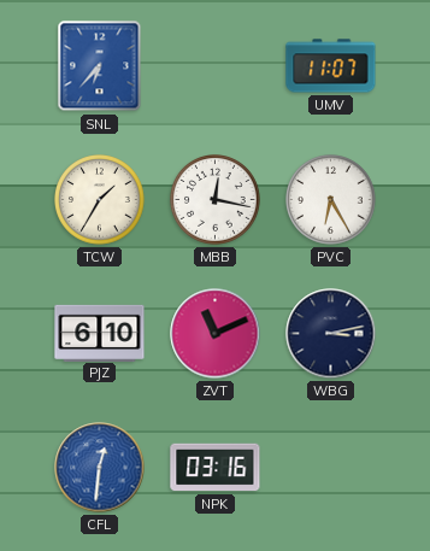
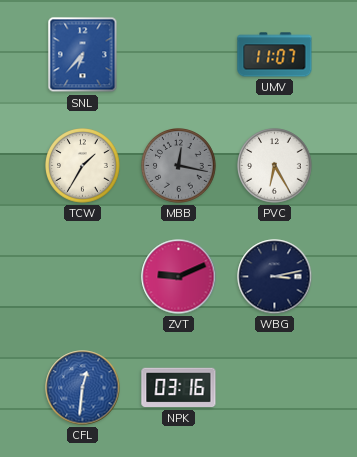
MBB dial: white -> grey (179, 166)
PJZ: 6:10 -> none (100, 333)
ZVT: 11:11 -> 9:11 (179, 277)
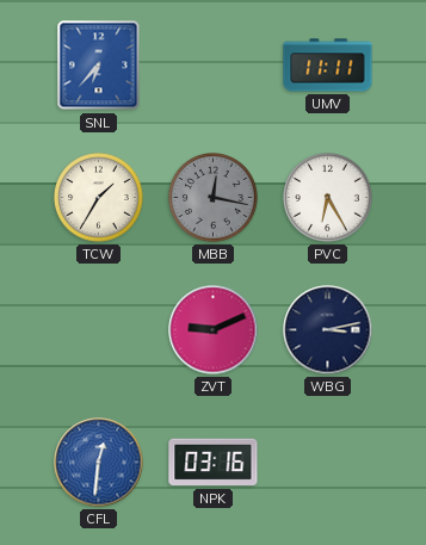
UMV: 11:07 -> 11:11 (328, 66)
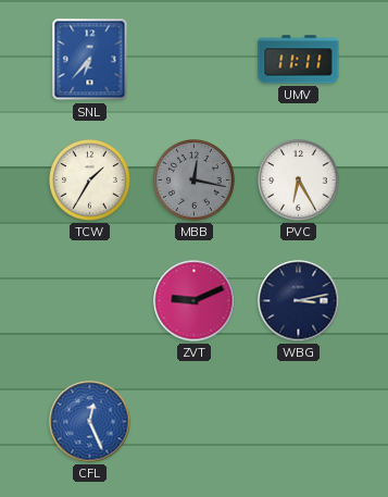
CFL: 12:31 -> 12:26 (90, 422)
NPK: 03:16 -> none (214, 463)
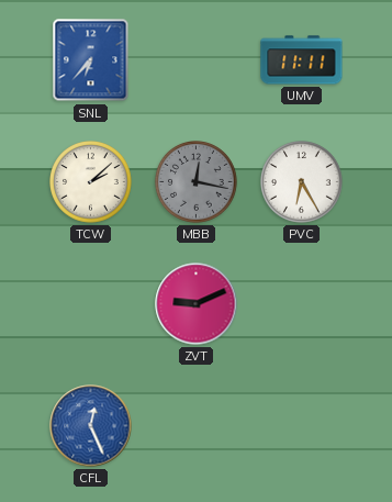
TCW: 1:35 -> 2:08 (91, 182)
WBG: 3:13 -> none (299, 301)
